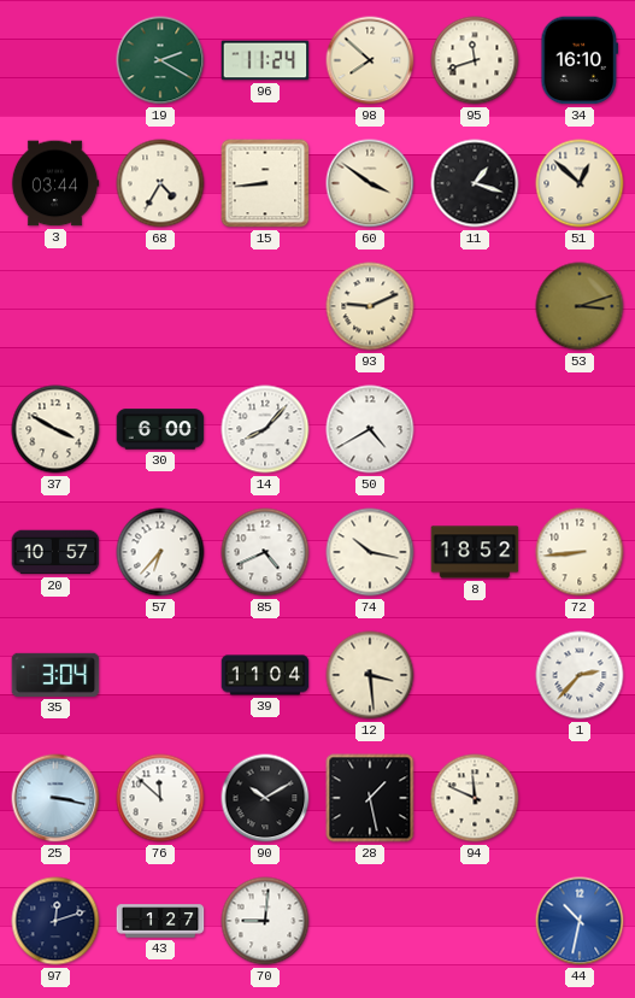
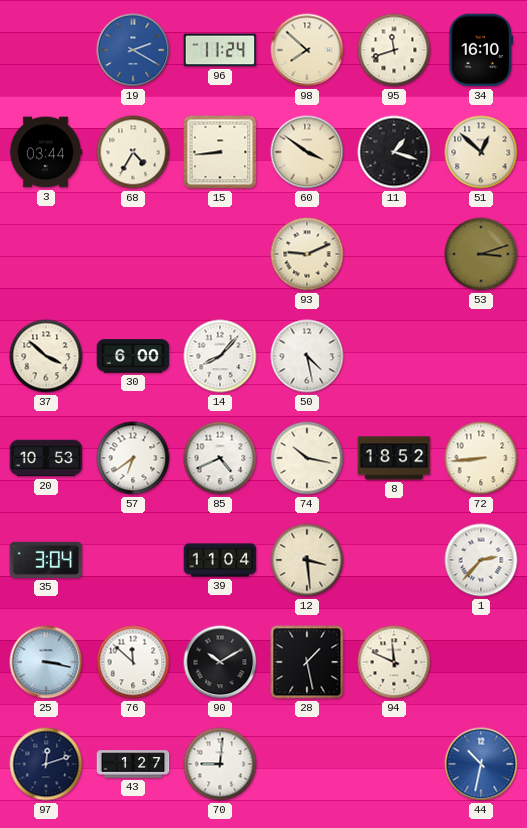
19 dial: green -> blue (133, 50)
37: 3:50 -> 3:52 (46, 356)
50: 4:40 -> 4:28 (307, 356)
20: 10:57 -> 10:53 (46, 458)
57: 6:37 -> 6:39 (133, 458)
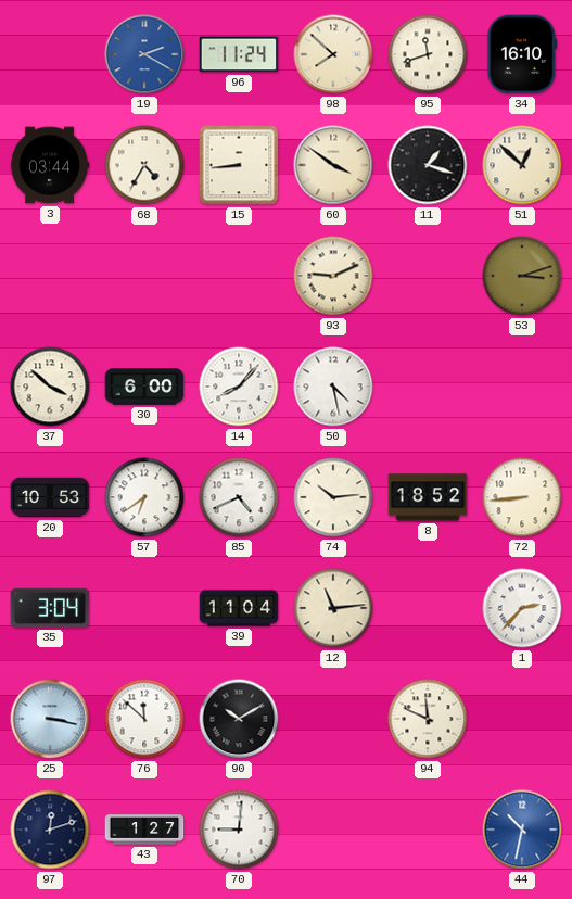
74: 10:17 -> 10:14 (333, 497)
12: 3:29 -> 11:14 (333, 608)
28: 1:28 -> none (307, 662)
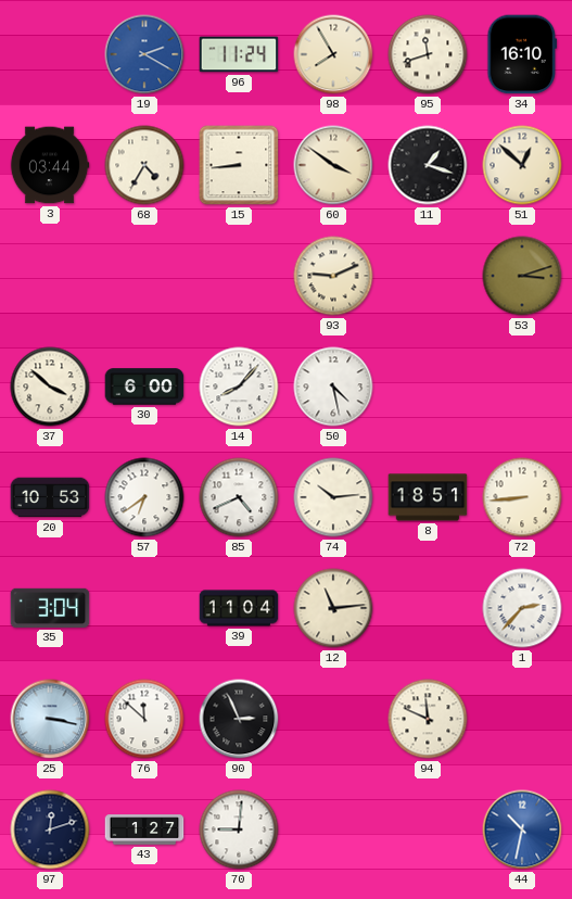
98: 7:52 -> 7:55 (333, 54)
8: 18:52 -> 18:51 (428, 497)
90: 10:10 -> 2:56 (239, 719)
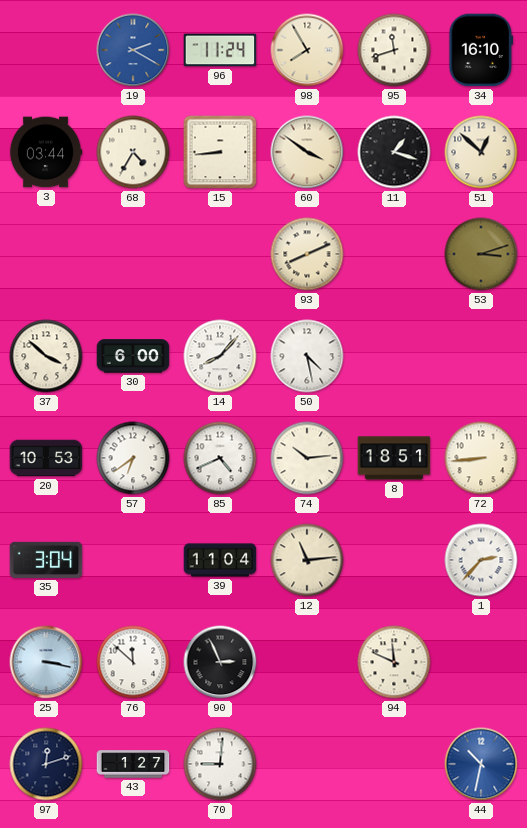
93: 9:11 -> 8:11 (307, 254)
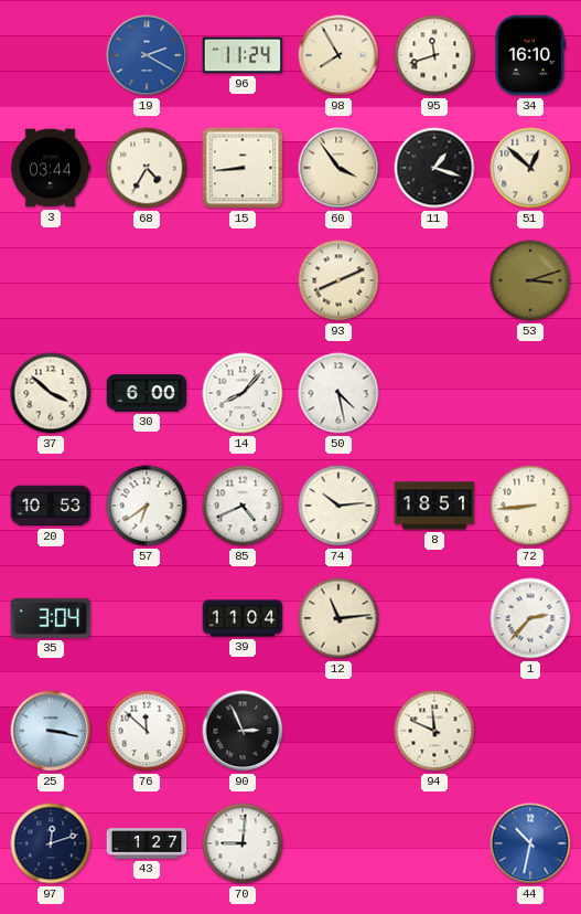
60: 3:51 -> 3:54 (338, 168)
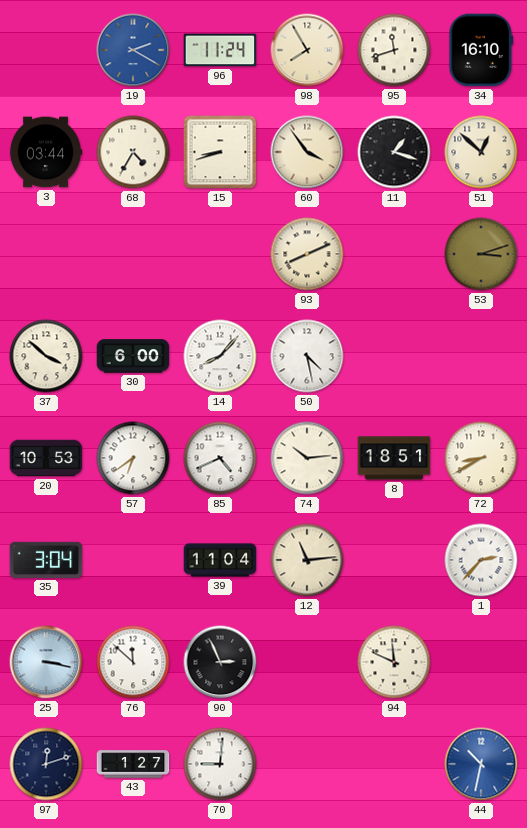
15: 8:44 -> 8:42 (220, 152)
72: 8:44 -> 8:40 (481, 458)
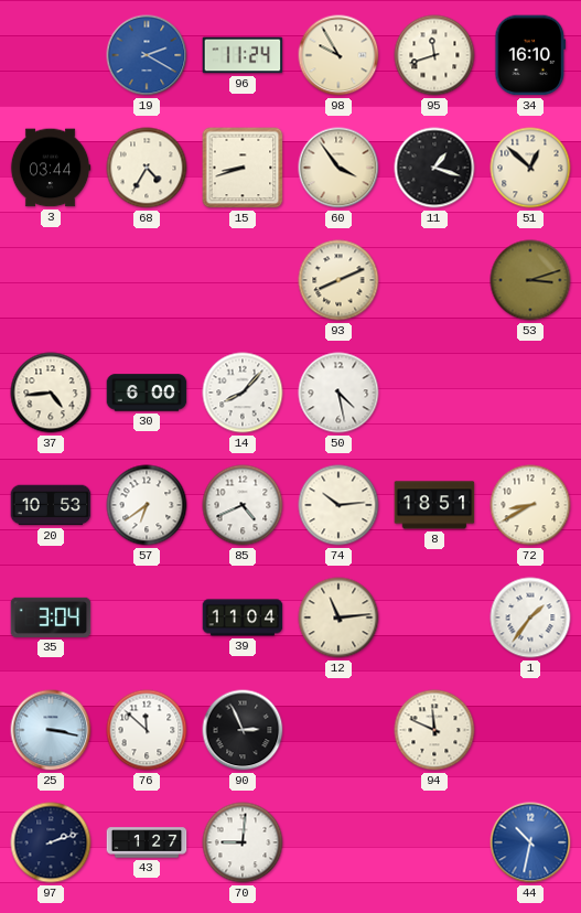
98: 7:55 -> 9:55 (338, 55)
37: 3:52 -> 4:44 (51, 393)
1: 2:37 -> 1:36 (530, 617)
97: 12:12 -> 2:12 (51, 842)
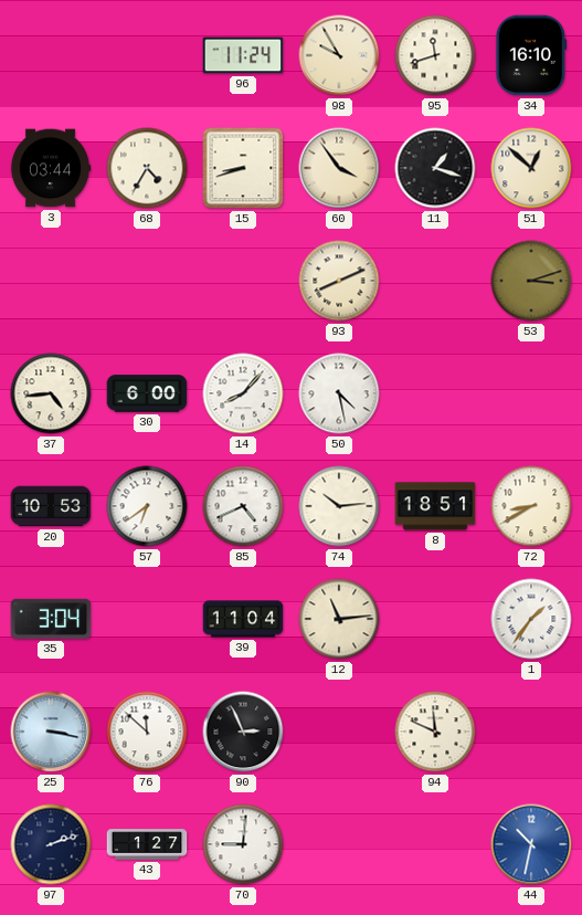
19: 2:20 -> none (147, 55)
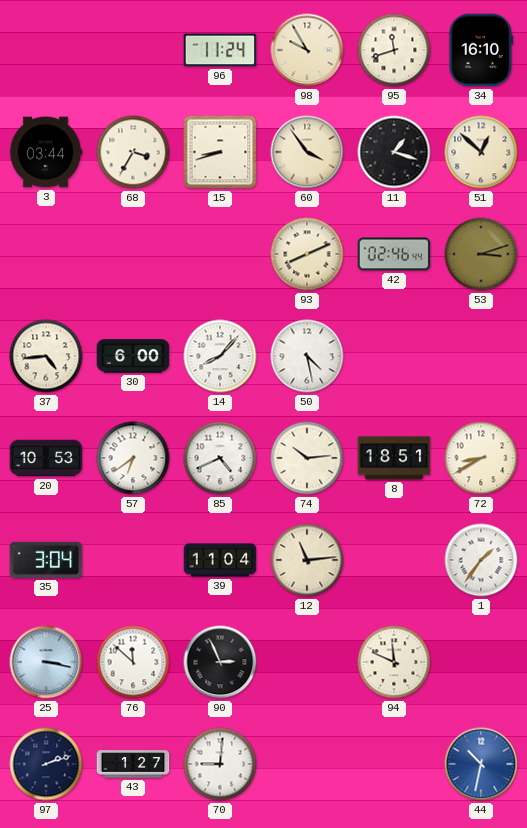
68: 4:35 -> 3:35 (133, 152)
42: none -> 02:46 (394, 254)
